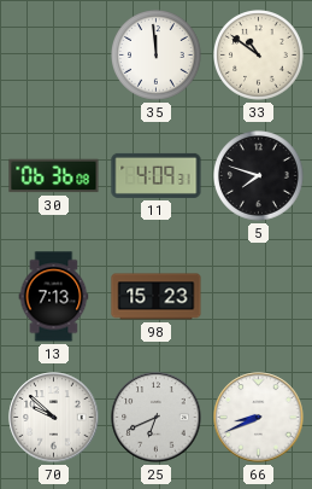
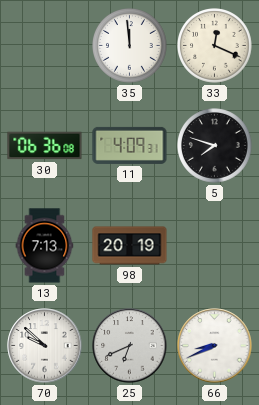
33: 10:51 -> 12:19 (215, 46)
98: 15:23 -> 20:19 (130, 246)
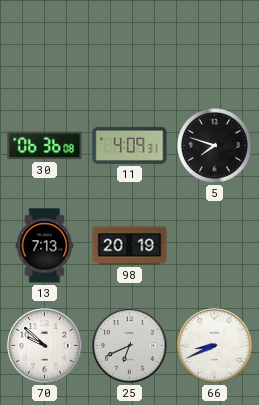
35: 11:59 -> none (130, 46)
33: 12:19 -> none (215, 46)
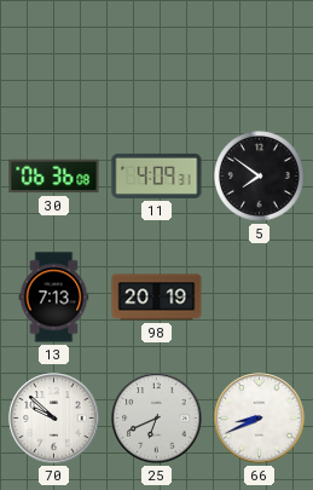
5: 7:48 -> 7:51 (260, 177)
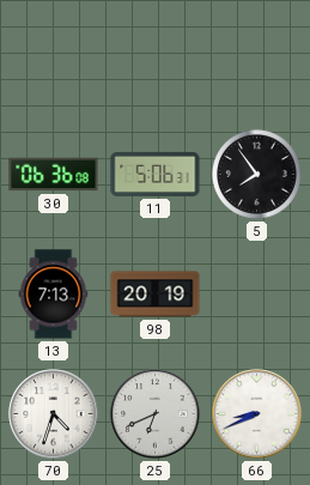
11: 4:09 -> 5:06 (156, 174)
5: 7:51 -> 7:54 (257, 175)
70: 9:52 -> 4:33 (54, 414)
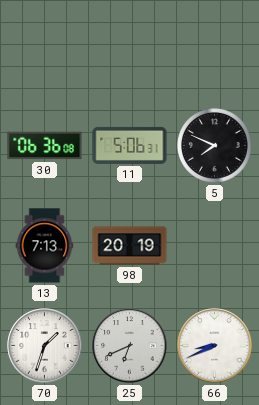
5: 7:54 -> 7:49 (215, 146)
70: 4:33 -> 1:33 (45, 346)
